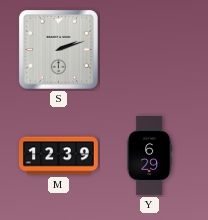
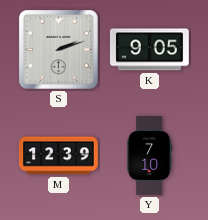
K: none -> 9:05 (149, 50)
Y: 6:29 -> 7:10 (149, 156)
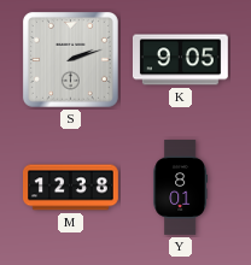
M: 12:39 -> 12:38 (71, 188)
Y: 7:10 -> 8:01 (180, 188)
